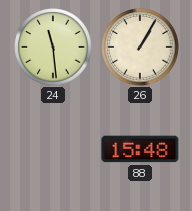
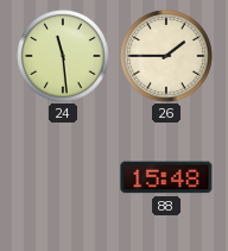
26: 1:05 -> 1:45 (166, 56)
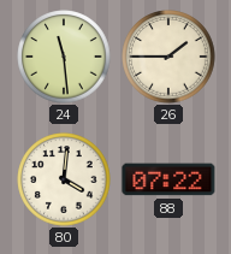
80: none -> 4:01 (64, 179)
88: 15:48 -> 07:22 (168, 179)
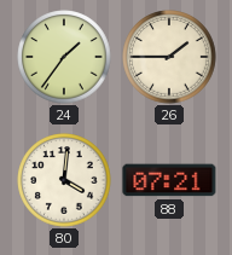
24: 11:29 -> 1:36 (64, 57)
88: 07:22 -> 07:21 (169, 180)
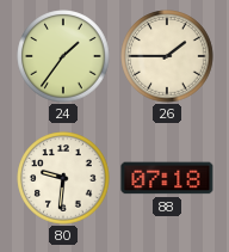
80: 4:01 -> 9:31 (63, 178)
88: 07:21 -> 07:18 (167, 178)
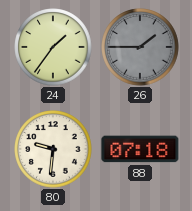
26 dial: cream -> grey (140, 47)
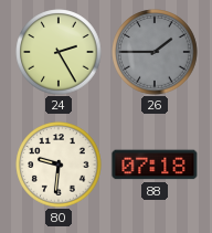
24: 1:36 -> 2:25 (59, 52)
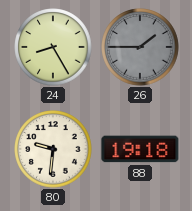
24: 2:25 -> 8:25 (53, 47)
88: 07:18 -> 19:18 (140, 149)
